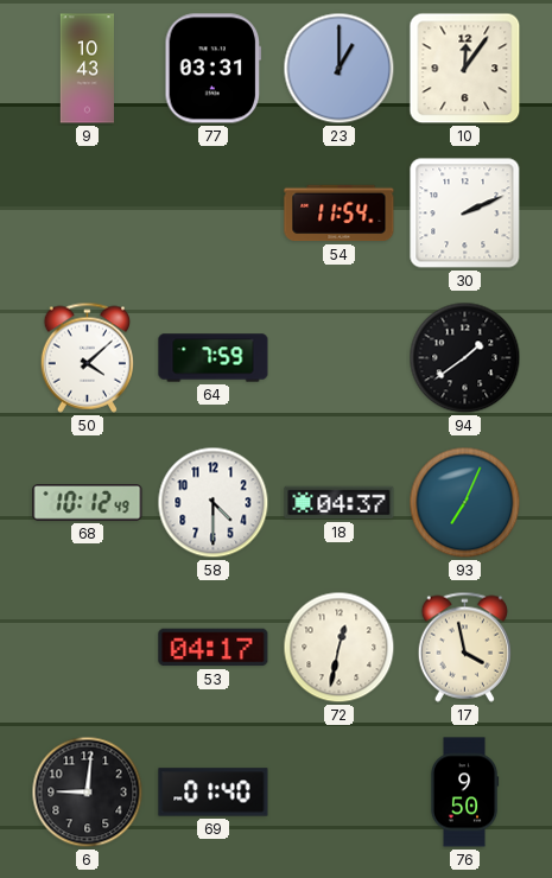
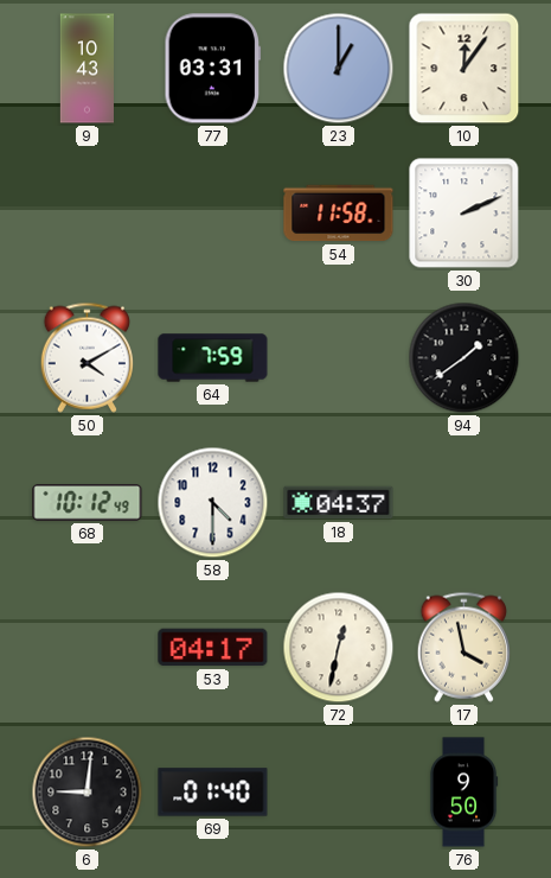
54: 11:54 -> 11:58 (339, 214)
50: 4:08 -> 4:10 (87, 357)
93: 7:04 -> none (465, 503)
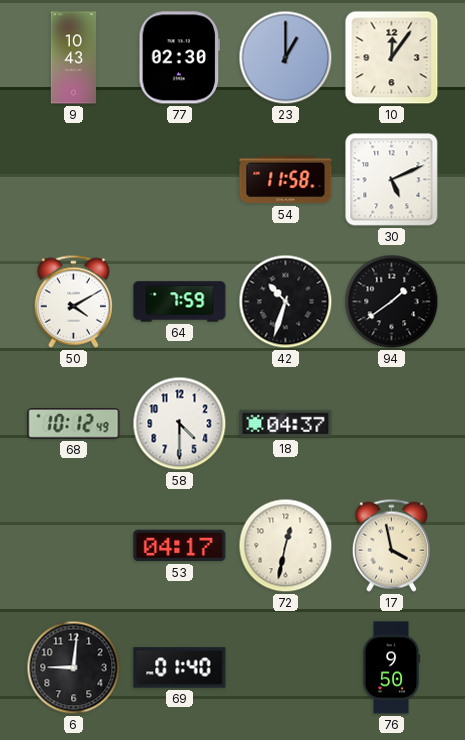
77: 03:31 -> 02:30 (180, 58)
30: 2:11 -> 5:11 (392, 180)
42: none -> 10:33 (286, 302)
